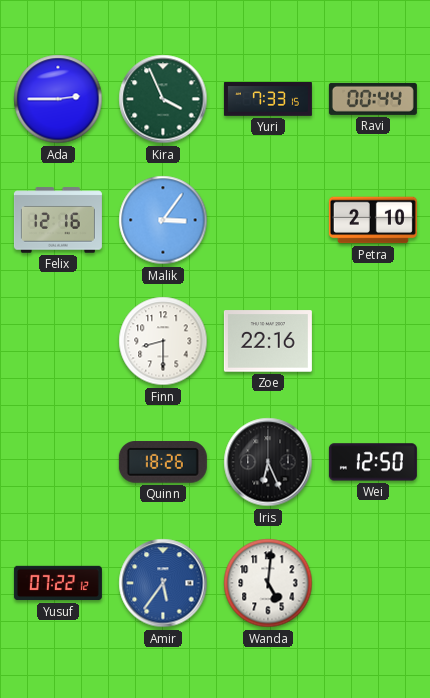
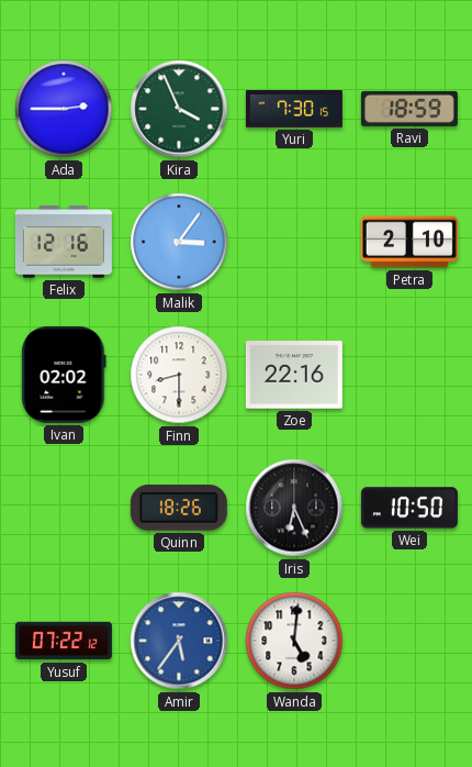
Yuri: 7:33 -> 7:30 (294, 110)
Ravi: 00:44 -> 18:59 (409, 109)
Ivan: none -> 02:02 (64, 375)
Wei: 12:50 -> 10:50 (409, 508)
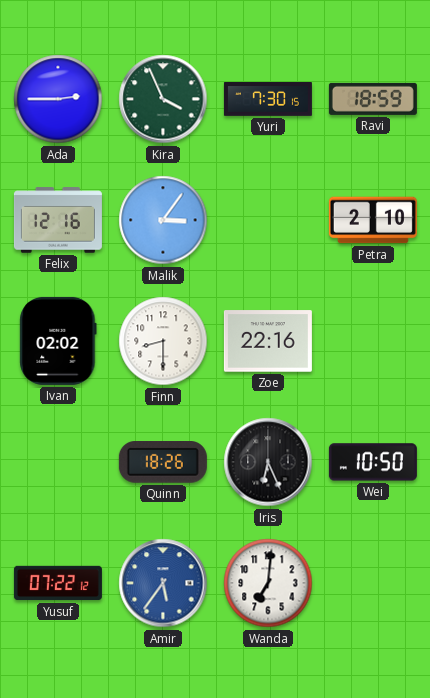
Wanda: 5:01 -> 7:01 (268, 583)
